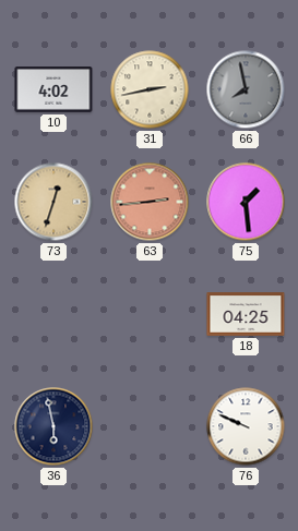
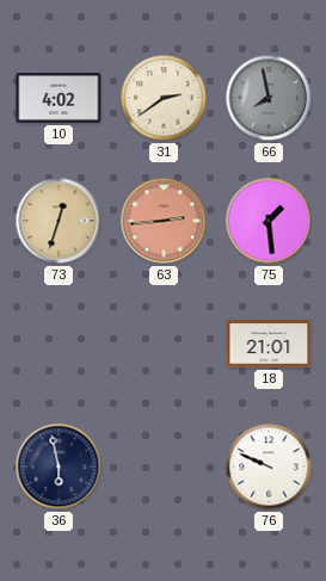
31: 2:43 -> 2:39 (164, 98)
18: 04:25 -> 21:01 (269, 345)
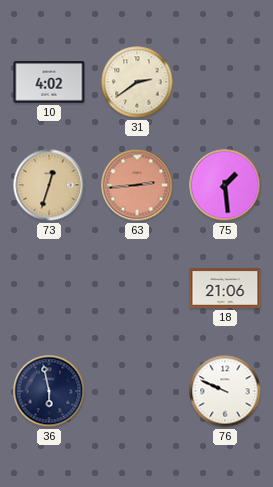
66: 7:58 -> none (269, 98)
18: 21:01 -> 21:06 (225, 289)
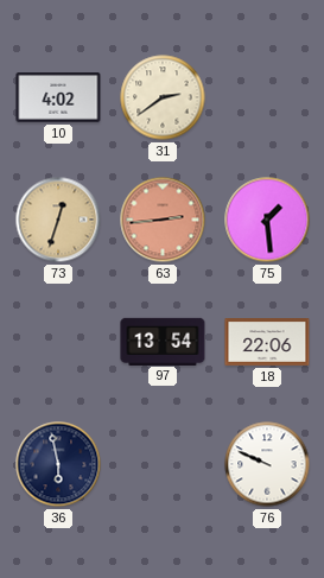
97: none -> 13:54 (163, 341)
18: 21:06 -> 22:06 (267, 343)
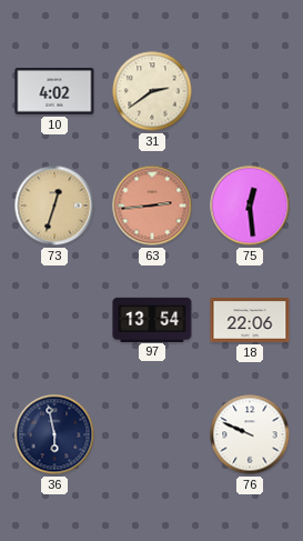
75: 1:29 -> 12:29 (250, 206)
